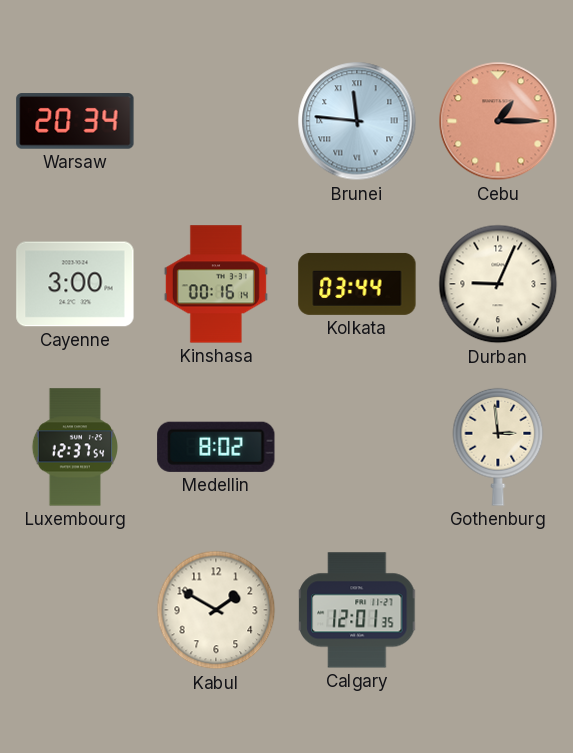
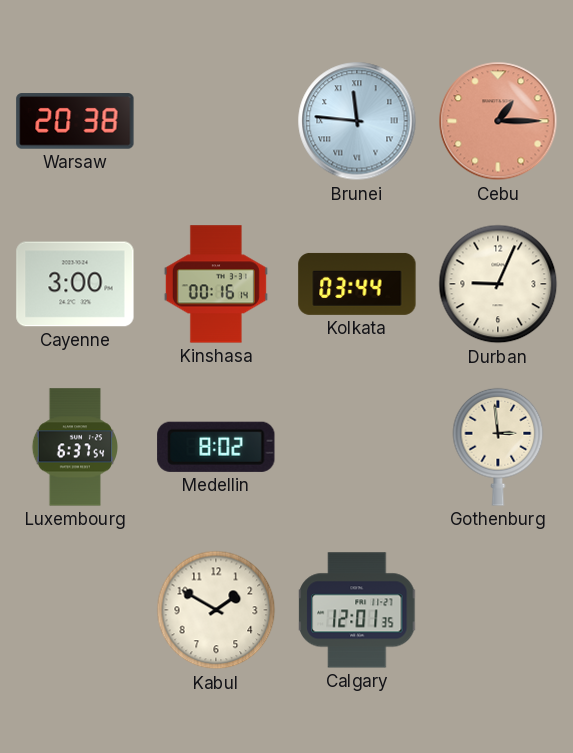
Warsaw: 20:34 -> 20:38 (75, 121)
Luxembourg: 12:37 -> 6:37 (74, 447)
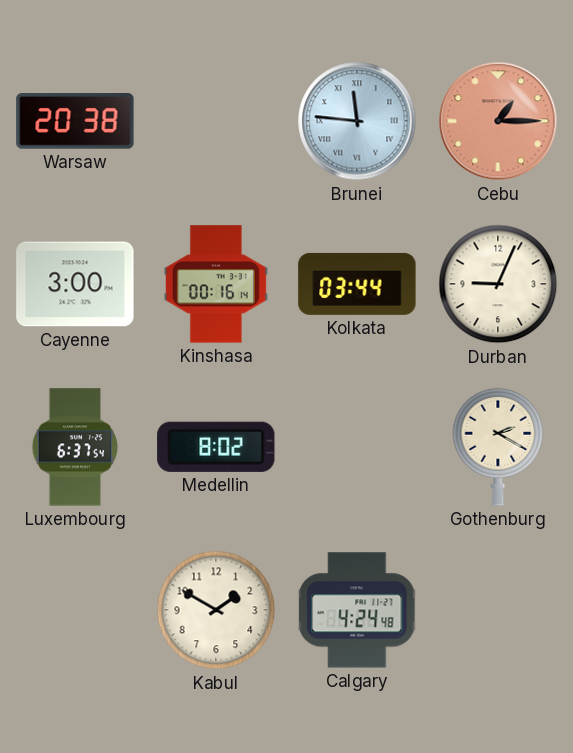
Gothenburg: 2:59 -> 2:20 (498, 447)
Calgary: 12:01 -> 4:24 (358, 610)
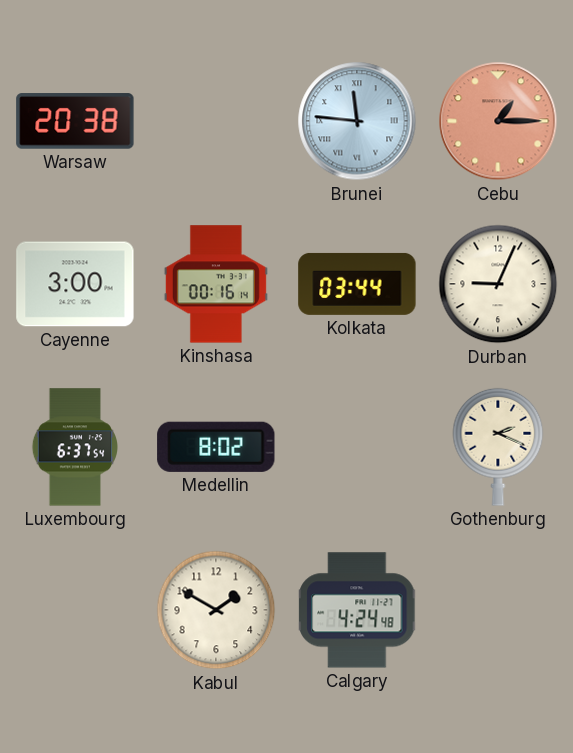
Gothenburg: 2:20 -> 2:19 (498, 447)
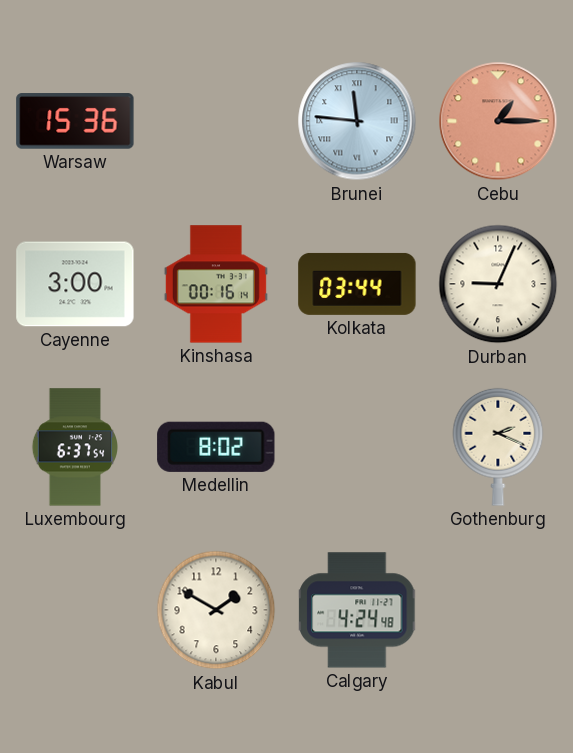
Warsaw: 20:38 -> 15:36 (75, 121)
